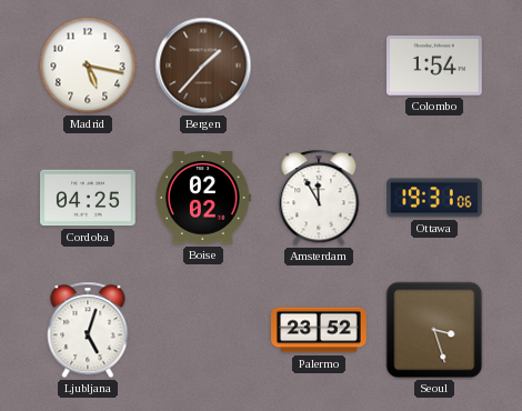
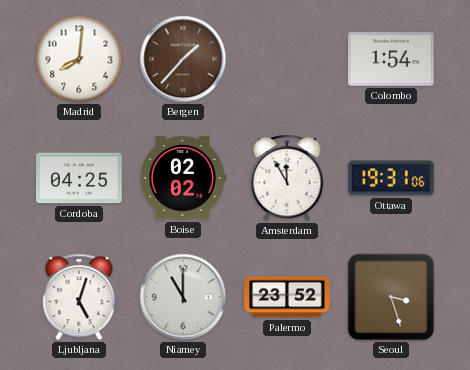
Madrid: 5:17 -> 8:01 (79, 59)
Niamey: none -> 11:00 (183, 297)
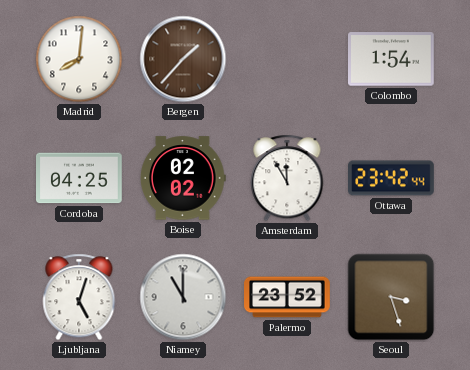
Ottawa: 19:31 -> 23:42 (392, 178)
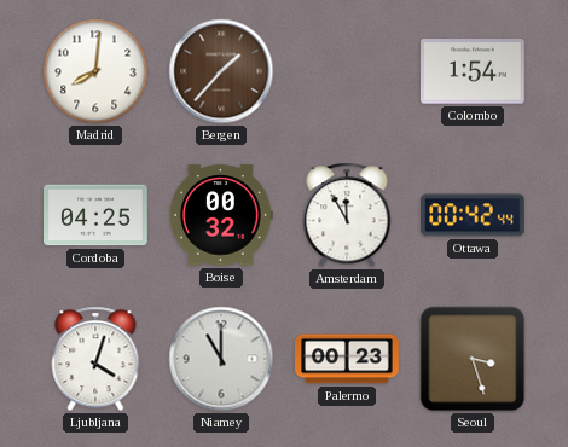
Boise: 02:02 -> 00:32 (221, 215)
Ottawa: 23:42 -> 00:42 (474, 215)
Ljubljana: 5:03 -> 4:03 (95, 359)
Palermo: 23:52 -> 00:23 (347, 359)
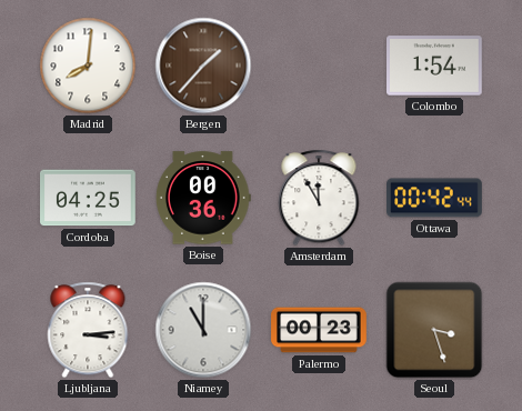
Boise: 00:32 -> 00:36 (203, 198)
Ljubljana: 4:03 -> 3:14 (88, 330)
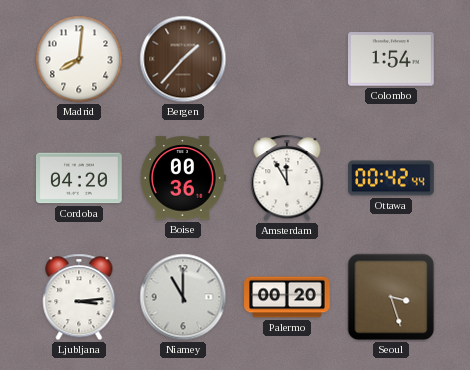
Cordoba: 04:25 -> 04:20 (80, 178)
Palermo: 00:23 -> 00:20 (287, 297)
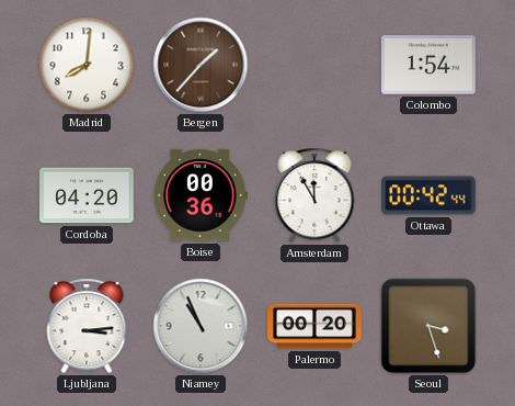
Niamey: 11:00 -> 10:56 (201, 326)
